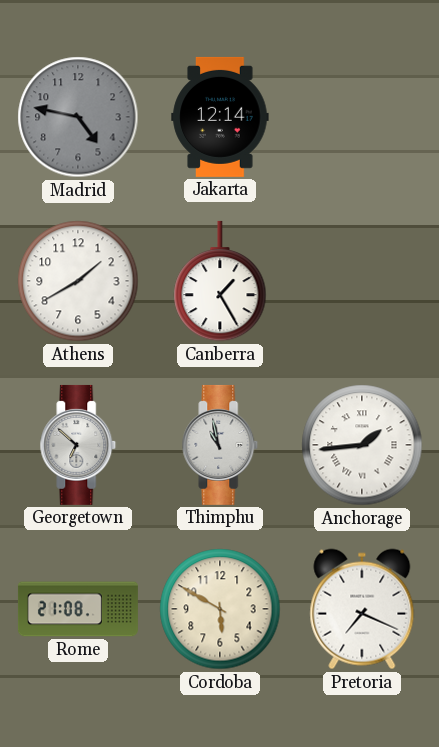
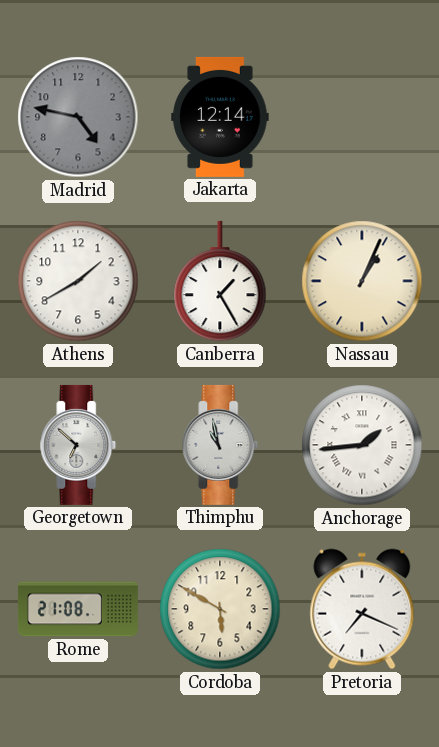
Nassau: none -> 1:04 (362, 281)
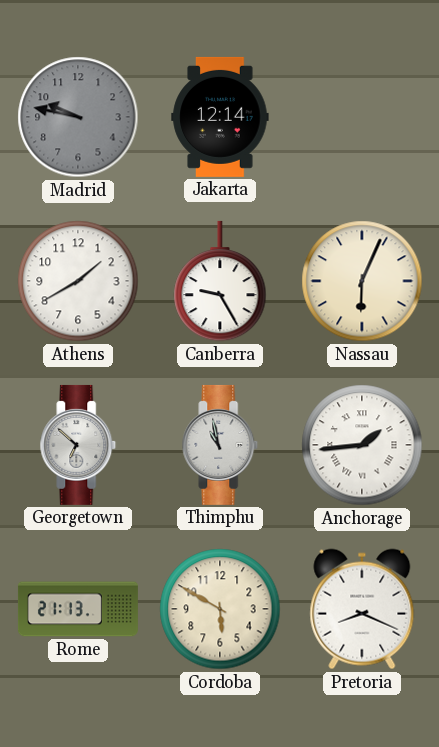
Madrid: 4:47 -> 9:47 (78, 117)
Canberra: 1:25 -> 9:25 (220, 281)
Nassau: 1:04 -> 6:04 (362, 281)
Rome: 21:08 -> 21:13 (78, 609)
Pretoria: 7:19 -> 8:19 (362, 609)
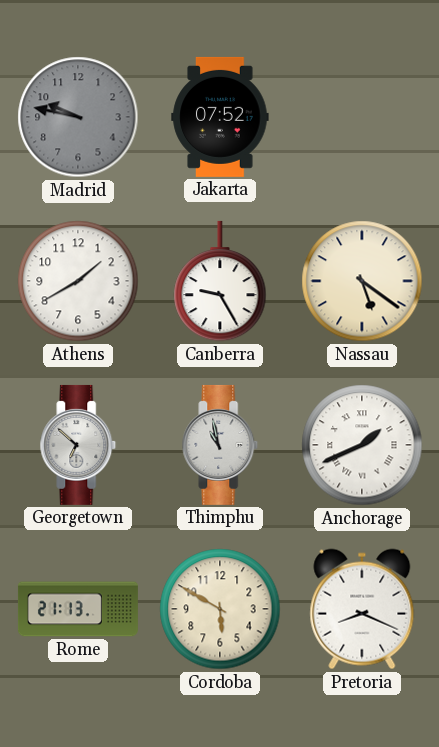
Jakarta: 12:14 -> 07:52 (220, 117)
Nassau: 6:04 -> 5:21 (362, 281)
Anchorage: 1:44 -> 1:41 (362, 445)
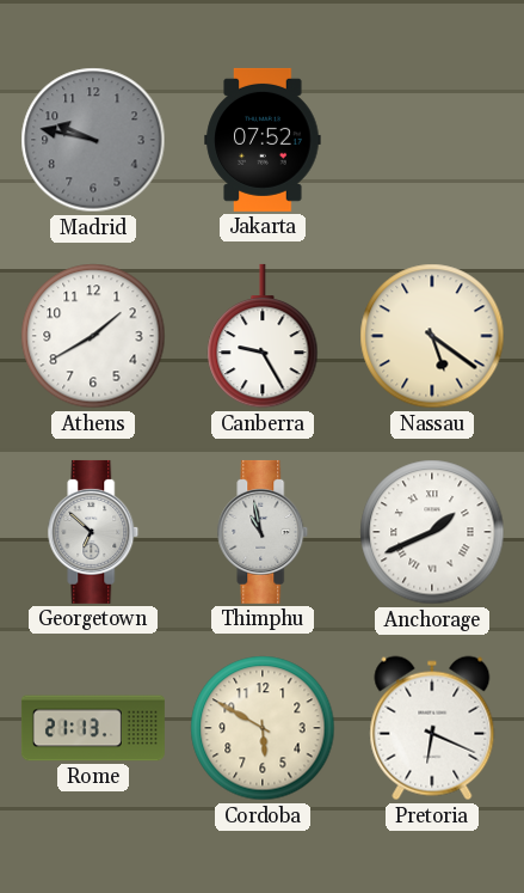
Pretoria: 8:19 -> 6:19 (432, 728)
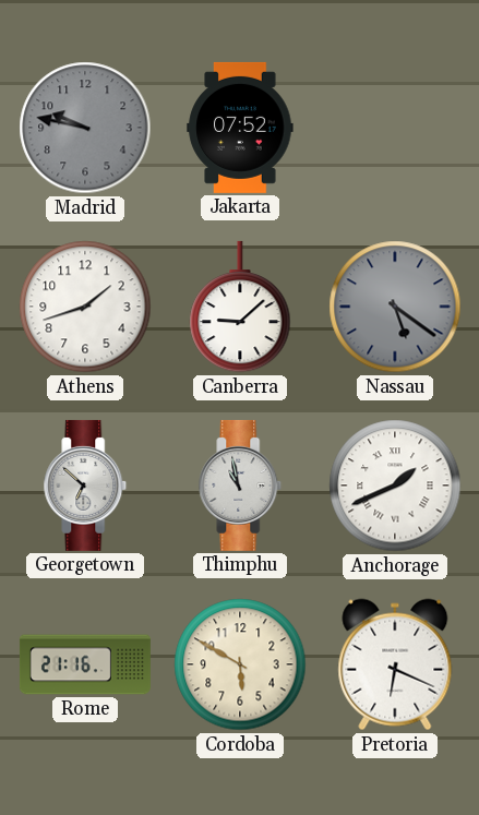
Athens: 1:40 -> 1:42 (85, 307)
Canberra: 9:25 -> 9:08 (240, 307)
Nassau dial: cream -> grey (395, 307)
Rome: 21:13 -> 21:16 (85, 664)
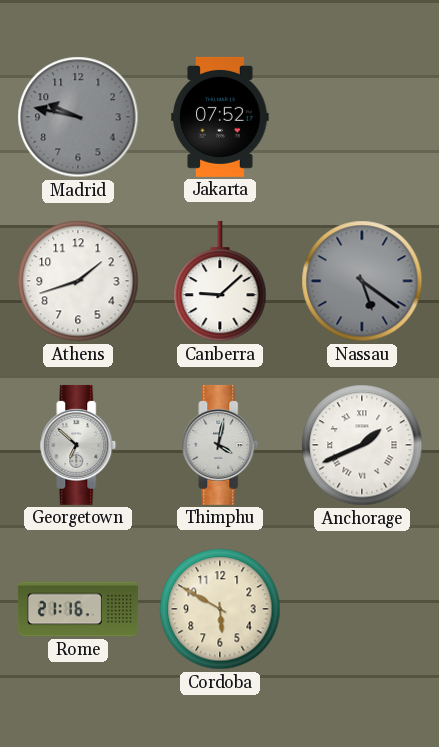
Thimphu: 10:58 -> 4:02 (220, 445)
Pretoria: 6:19 -> none (395, 664)
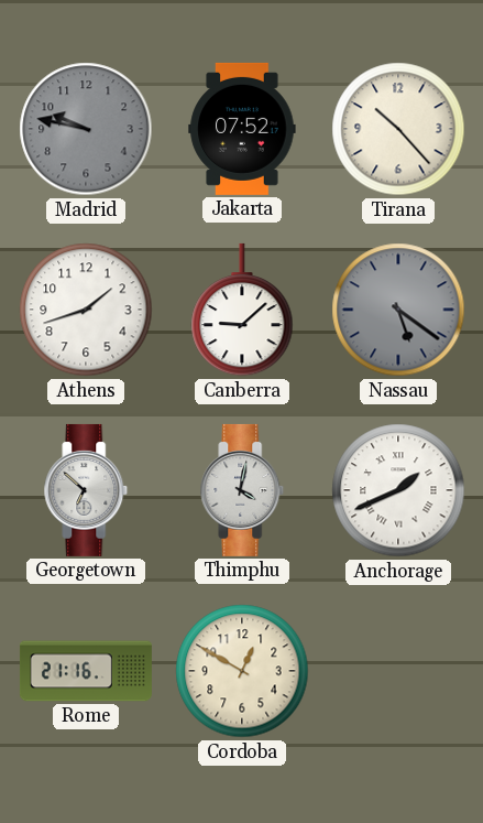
Tirana: none -> 10:23 (398, 129)
Cordoba: 5:50 -> 12:50 (242, 671)
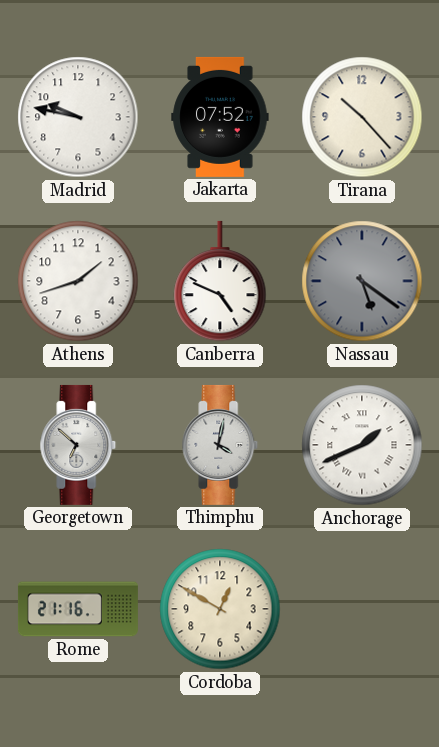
Madrid dial: grey -> white (78, 117)
Canberra: 9:08 -> 4:49 (220, 281)
